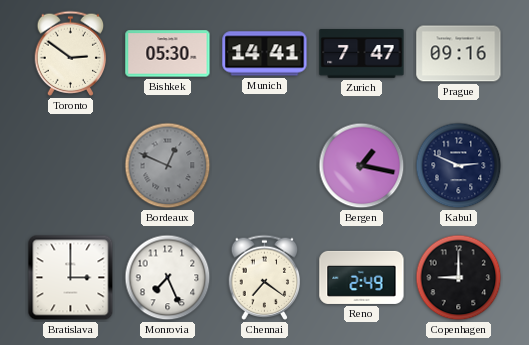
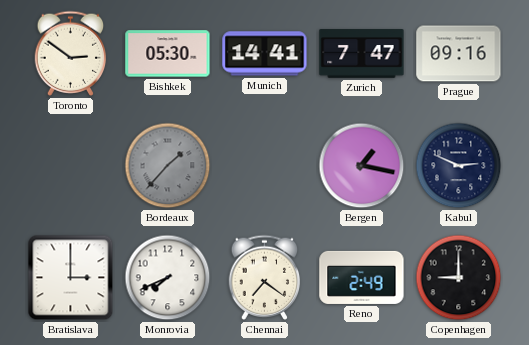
Bordeaux: 12:49 -> 1:37 (168, 166)
Monrovia: 7:26 -> 7:41 (168, 278)
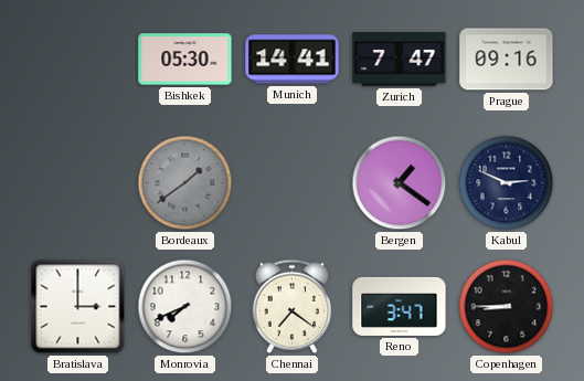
Toronto: 2:51 -> none (71, 53)
Bordeaux: 1:37 -> 1:39 (185, 183)
Bergen: 1:17 -> 1:21 (400, 183)
Reno: 2:49 -> 3:47 (400, 306)
Copenhagen: 9:00 -> 8:45 (507, 307)
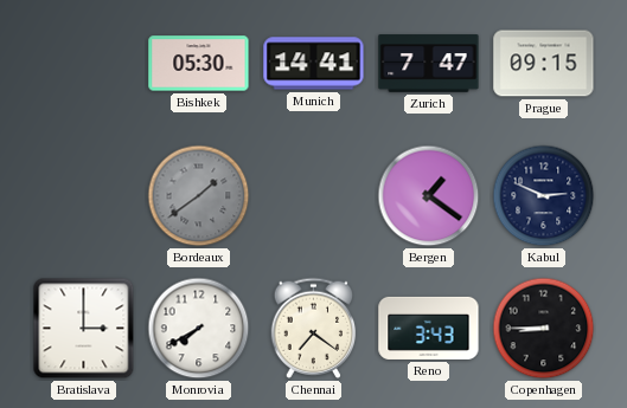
Prague: 09:16 -> 09:15 (544, 64)
Monrovia: 7:41 -> 7:40 (199, 329)
Reno: 3:47 -> 3:43 (429, 328)
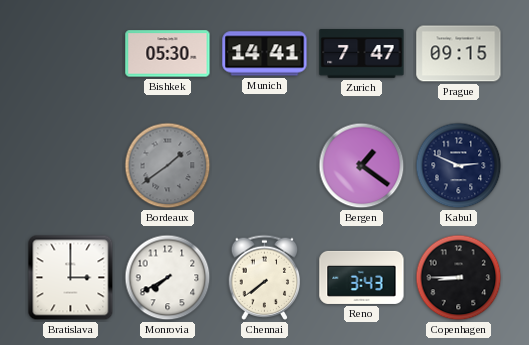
Chennai: 7:21 -> 7:39 (265, 277)
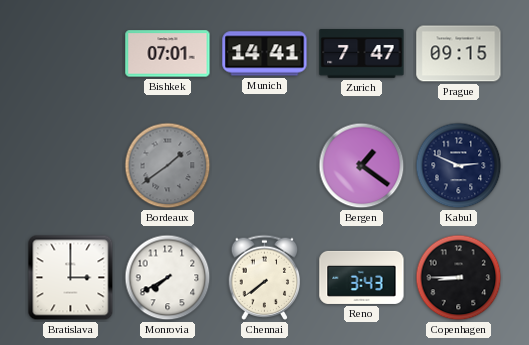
Bishkek: 05:30 -> 07:01 (168, 54)
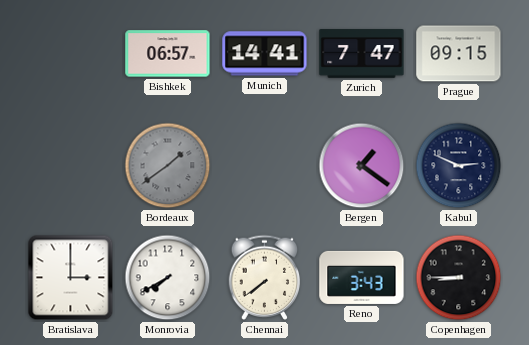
Bishkek: 07:01 -> 06:57 (168, 54)
